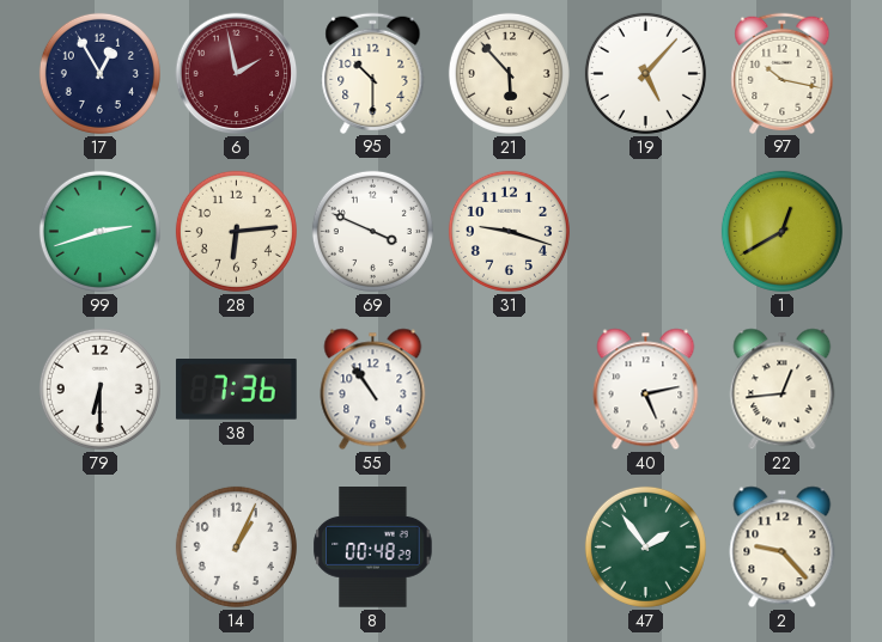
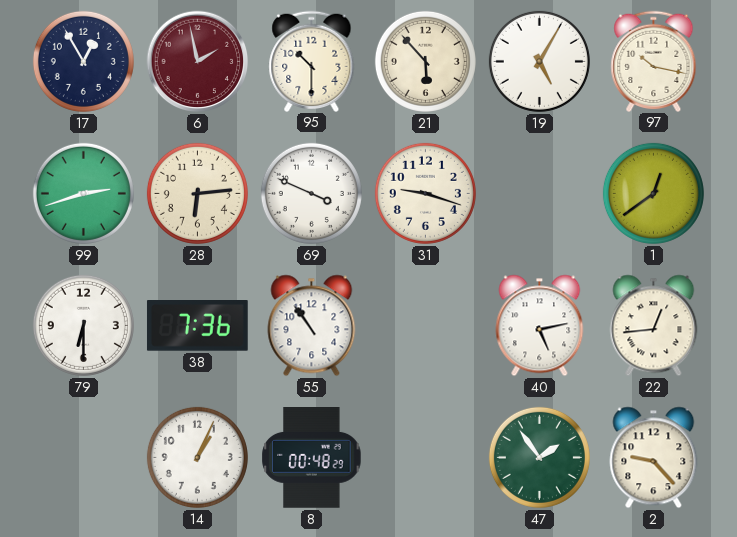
19: 5:07 -> 5:05 (539, 61)
1: 12:40 -> 12:39 (653, 193)
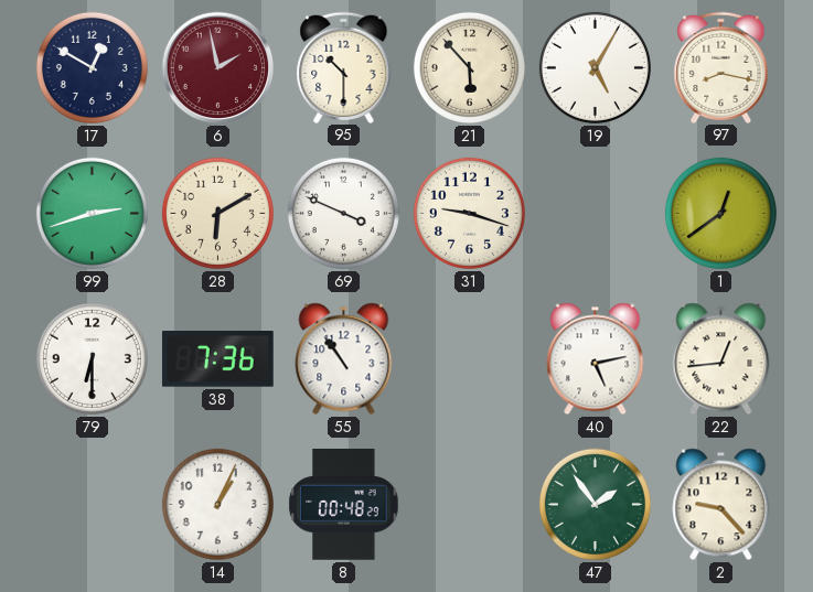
17: 12:55 -> 12:50 (92, 67)
97: 10:17 -> 8:17 (721, 67)
28: 6:14 -> 6:10 (217, 213)
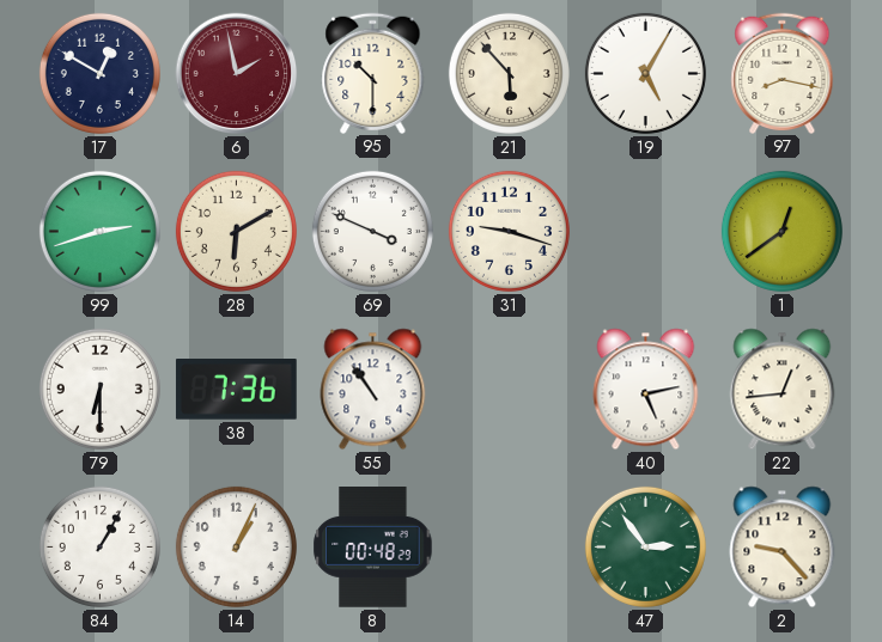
84: none -> 1:05 (99, 546)
47: 1:54 -> 2:54 (645, 546)
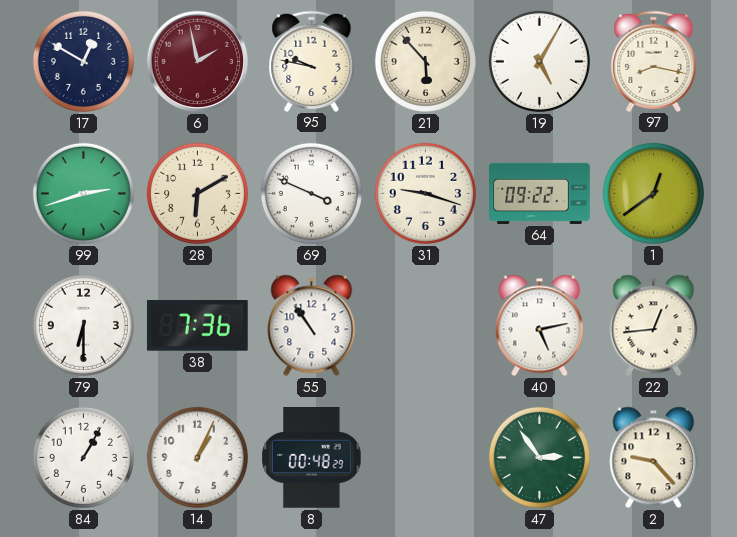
95: 10:30 -> 9:47 (312, 61)
64: none -> 09:22 (540, 193)
